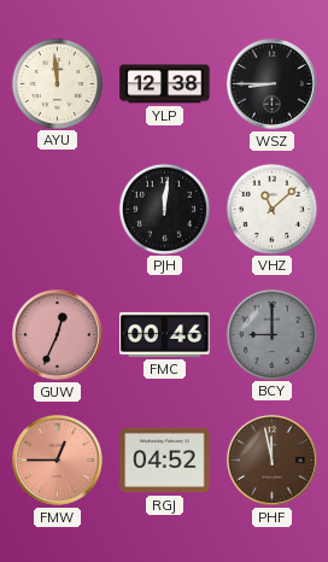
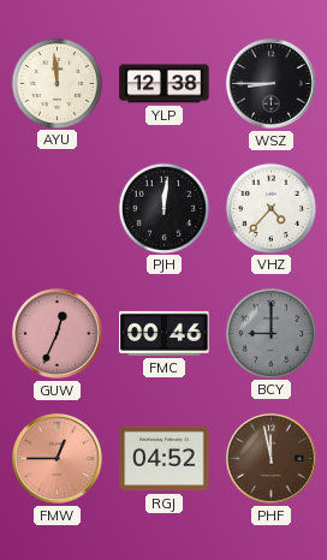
VHZ: 11:08 -> 4:37 (270, 208)
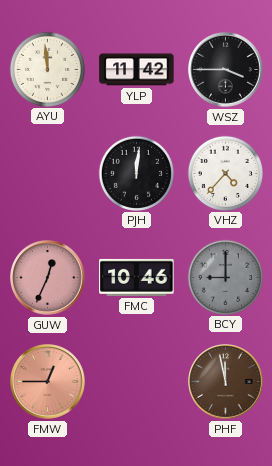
YLP: 12:38 -> 11:42 (137, 70)
WSZ: 8:45 -> 3:45 (226, 70)
FMC: 00:46 -> 10:46 (137, 277)
RGJ: 04:52 -> none (165, 459)
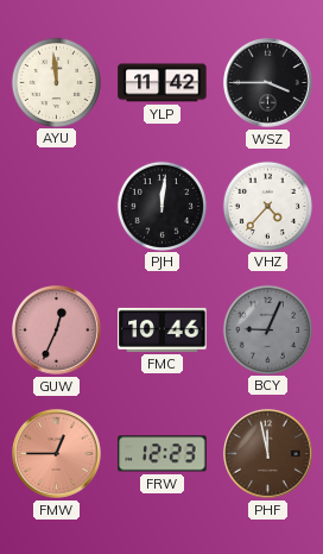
BCY: 9:00 -> 9:04 (267, 329)
FRW: none -> 12:23 (163, 454)
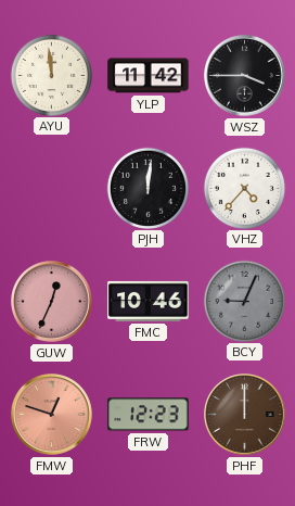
FMW: 12:45 -> 12:48 (52, 415)
PHF: 11:58 -> 12:00 (245, 415)
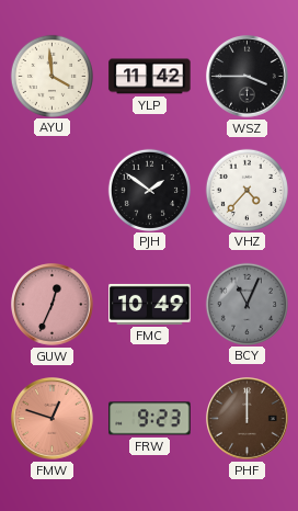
AYU: 11:59 -> 3:59 (51, 76)
PJH: 12:01 -> 1:51 (149, 190)
FMC: 10:46 -> 10:49 (150, 304)
BCY: 9:04 -> 11:04 (247, 304)
FRW: 12:23 -> 9:23 (150, 419)
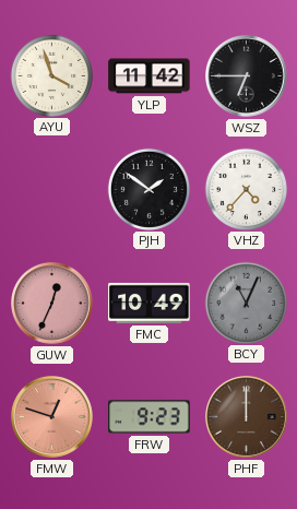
AYU: 3:59 -> 3:57 (51, 75)
WSZ: 3:45 -> 6:45 (247, 76)
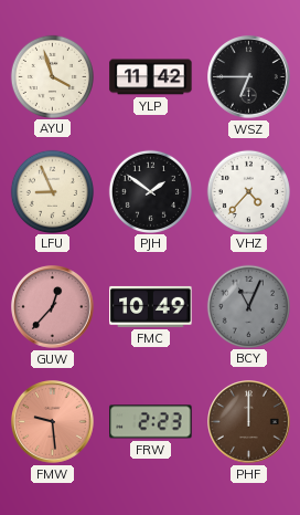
LFU: none -> 8:56 (52, 191)
GUW: 12:34 -> 12:37 (53, 307)
FMW: 12:48 -> 9:29 (53, 422)
FRW: 9:23 -> 2:23 (151, 422)
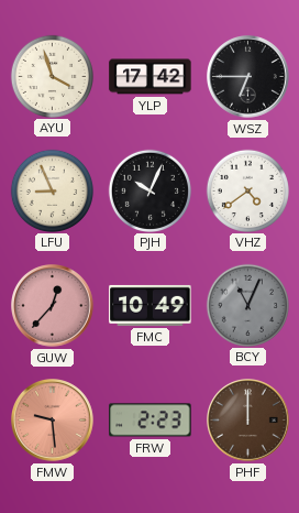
YLP: 11:42 -> 17:42 (151, 77)
PJH: 1:51 -> 10:04 (149, 190)
VHZ: 4:37 -> 4:39 (247, 190)
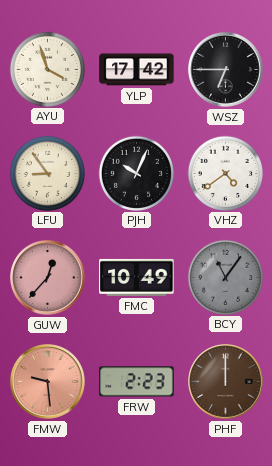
LFU: 8:56 -> 8:54 (47, 173)
BCY: 11:04 -> 11:06 (225, 277)
